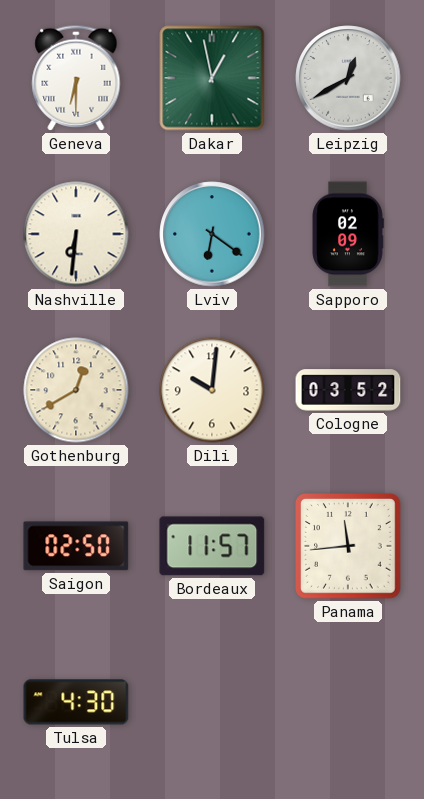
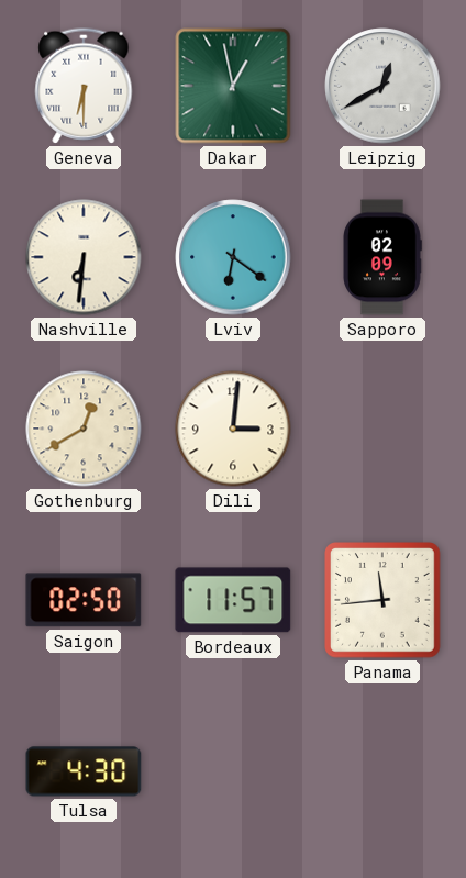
Dili: 10:01 -> 3:01 (233, 429)
Cologne: 03:52 -> none (348, 390)
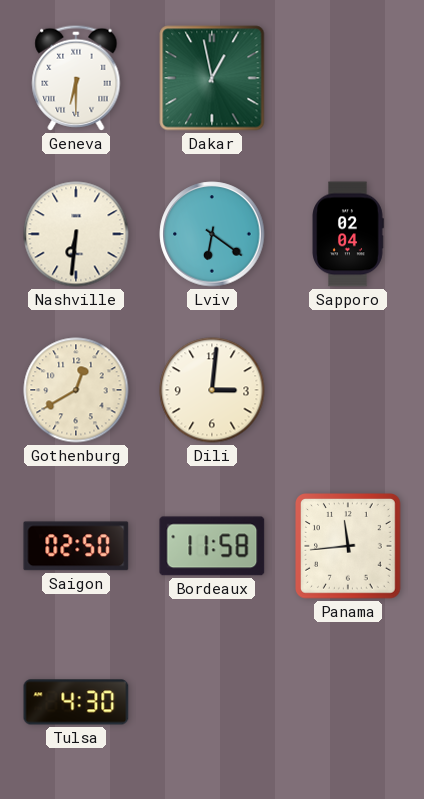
Leipzig: 12:40 -> none (382, 86)
Sapporo: 02:09 -> 02:04 (348, 234)
Bordeaux: 11:57 -> 11:58 (212, 546)
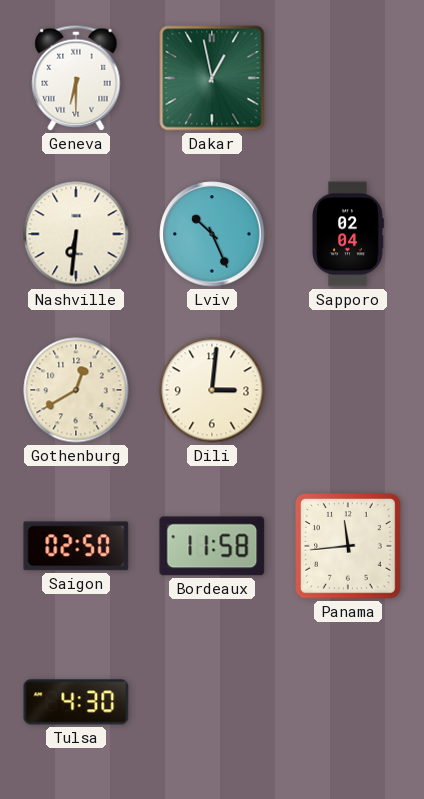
Lviv: 6:21 -> 10:26 (212, 234)
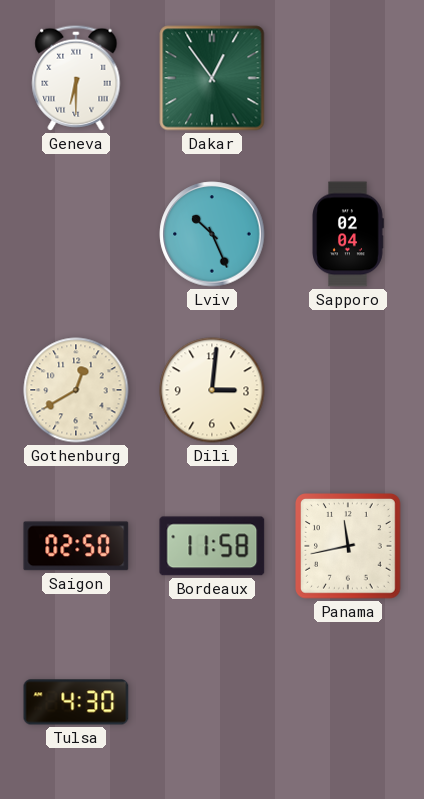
Dakar: 12:58 -> 12:54 (212, 78)
Nashville: 6:31 -> none (76, 234)
Panama: 11:44 -> 11:43 (349, 547)
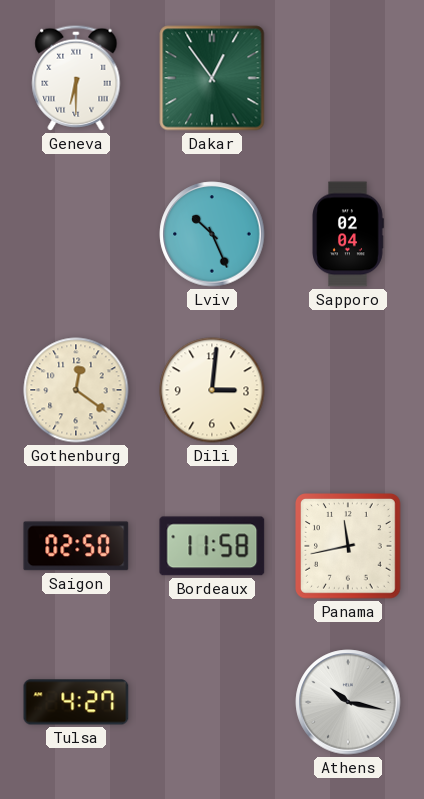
Gothenburg: 12:40 -> 12:21 (76, 390)
Tulsa: 4:30 -> 4:27 (76, 702)
Athens: none -> 10:17 (348, 702)
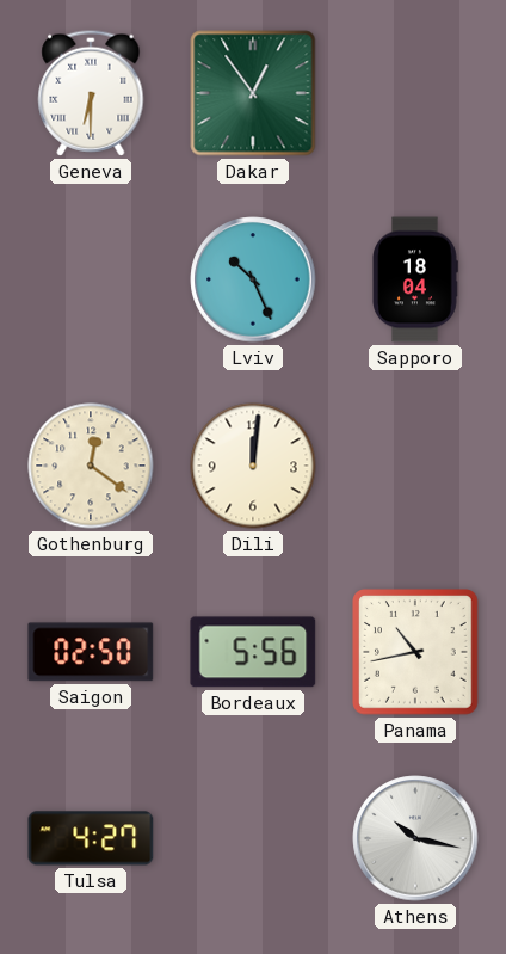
Sapporo: 02:04 -> 18:04 (415, 279)
Dili: 3:01 -> 12:01 (253, 466)
Bordeaux: 11:58 -> 5:56 (253, 652)
Panama: 11:43 -> 10:43 (416, 653)
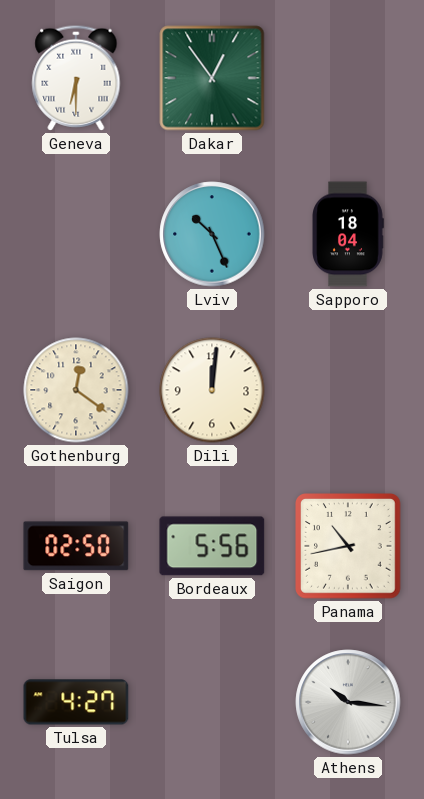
Athens: 10:17 -> 10:16 (348, 702)
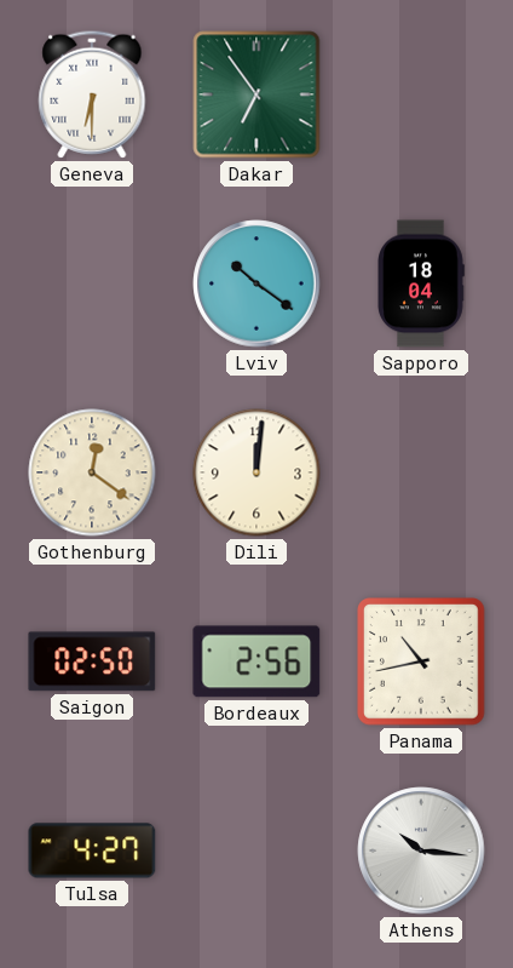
Dakar: 12:54 -> 6:54 (256, 94)
Lviv: 10:26 -> 10:21 (256, 283)
Bordeaux: 5:56 -> 2:56 (256, 661)
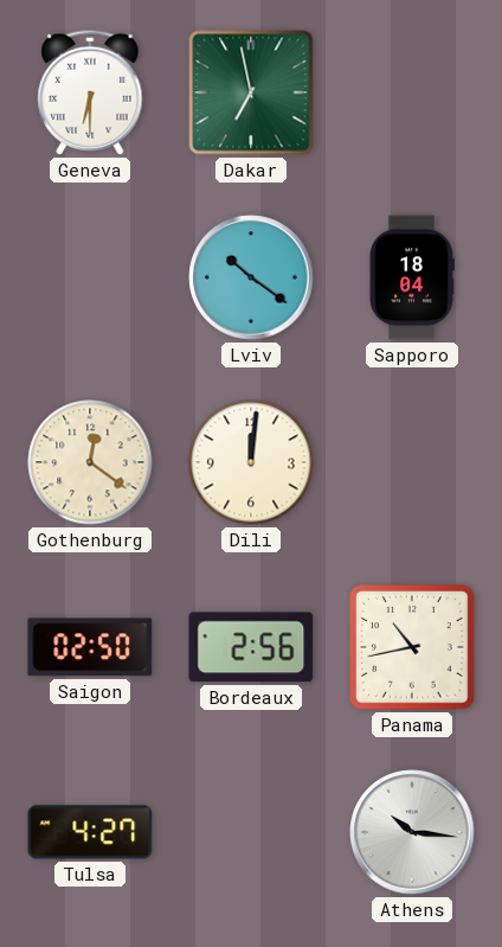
Dakar: 6:54 -> 6:58 (251, 92)
